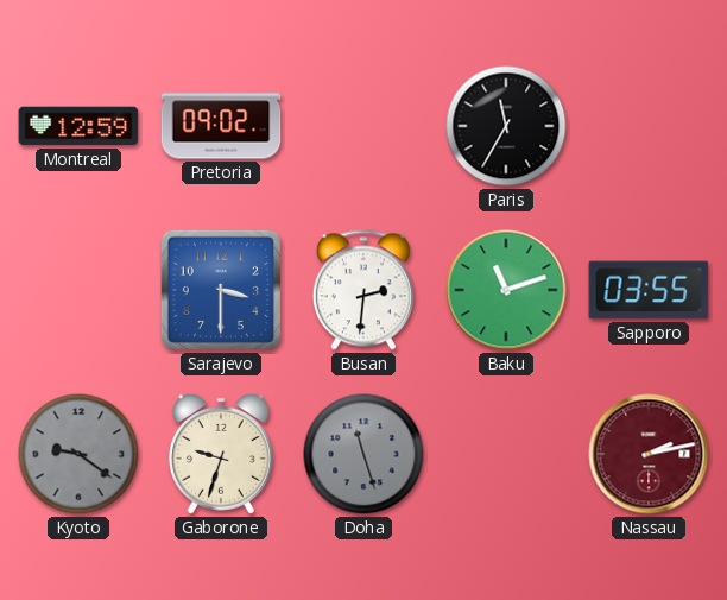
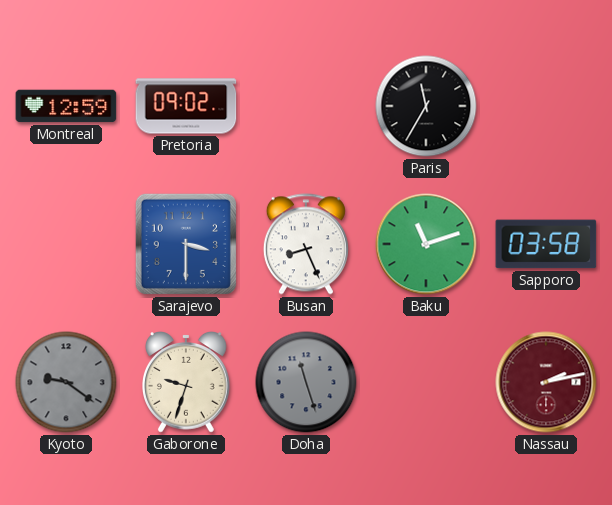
Busan: 2:31 -> 8:26 (306, 244)
Sapporo: 03:55 -> 03:58 (546, 244)
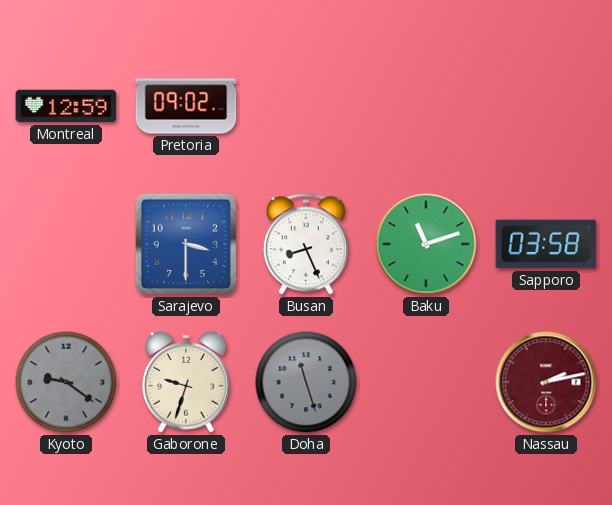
Paris: 11:35 -> none (426, 106)
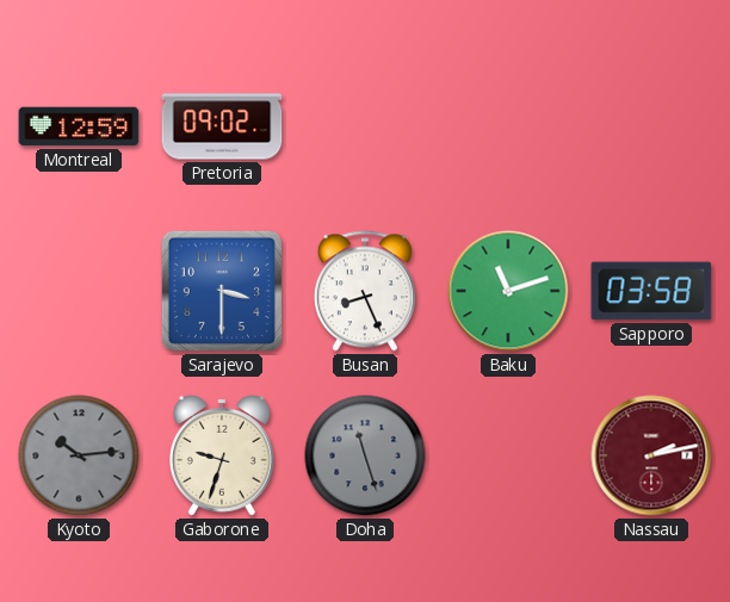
Kyoto: 9:21 -> 10:14 (79, 455)
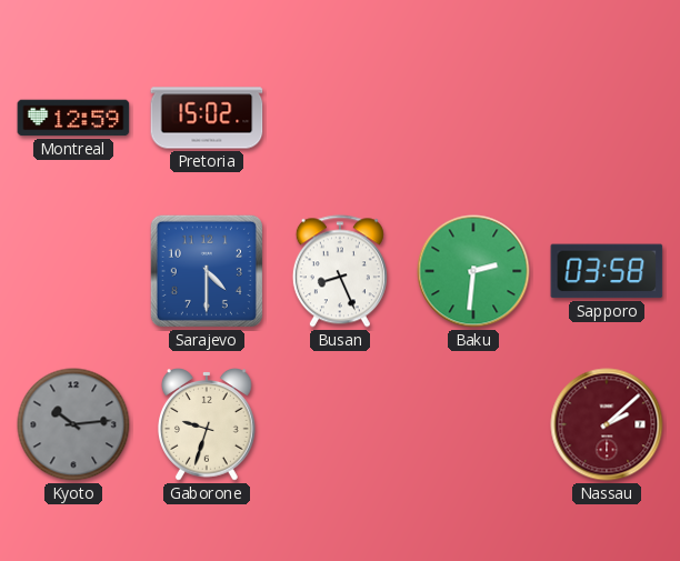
Pretoria: 09:02 -> 15:02 (207, 118)
Sarajevo: 3:30 -> 4:30 (207, 271)
Baku: 11:12 -> 2:31 (473, 271)
Doha: 11:27 -> none (365, 455)
Nassau: 2:13 -> 2:08 (607, 424)
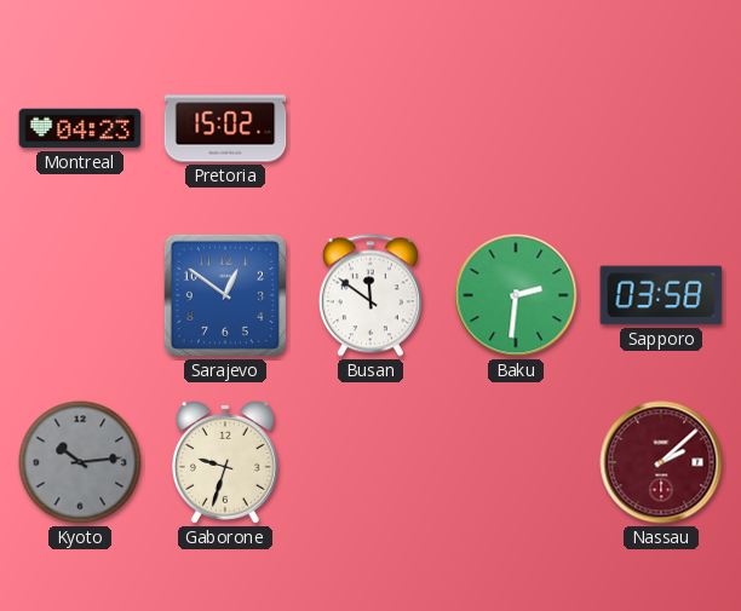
Montreal: 12:59 -> 04:23 (80, 128)
Sarajevo: 4:30 -> 12:51 (225, 295)
Busan: 8:26 -> 11:51 (370, 295)
